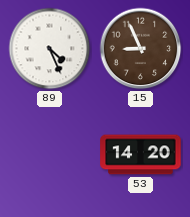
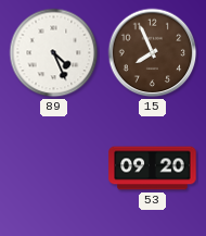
15: 8:56 -> 7:56 (153, 53)
53: 14:20 -> 09:20 (153, 169)
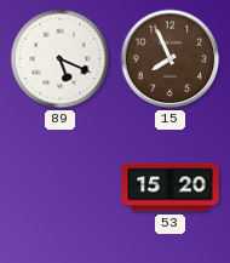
89: 4:26 -> 5:19 (61, 59)
53: 09:20 -> 15:20 (171, 188)
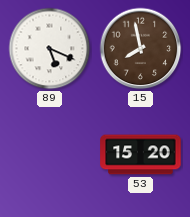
15: 7:56 -> 7:58 (141, 49)
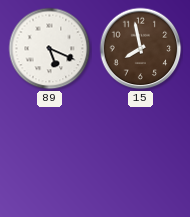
53: 15:20 -> none (141, 155)
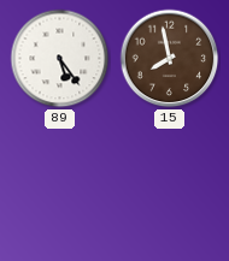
89: 5:19 -> 5:24 (60, 59)
